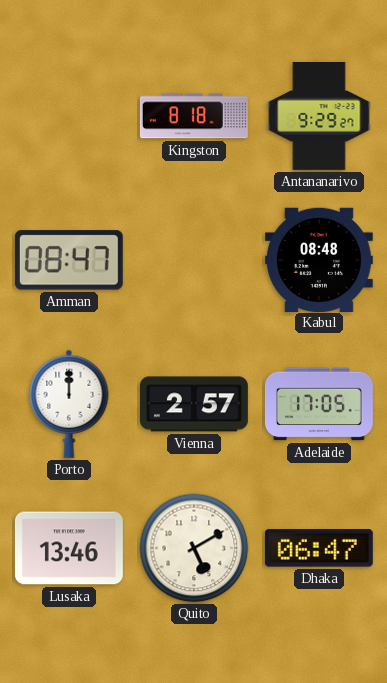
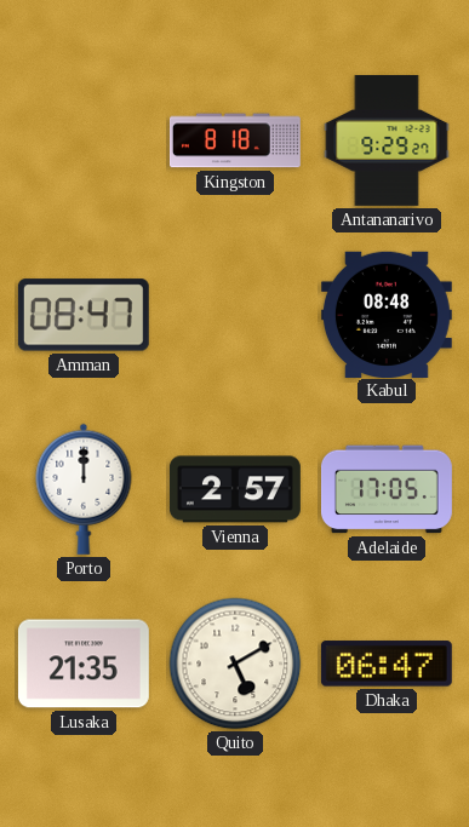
Lusaka: 13:46 -> 21:35 (84, 664)
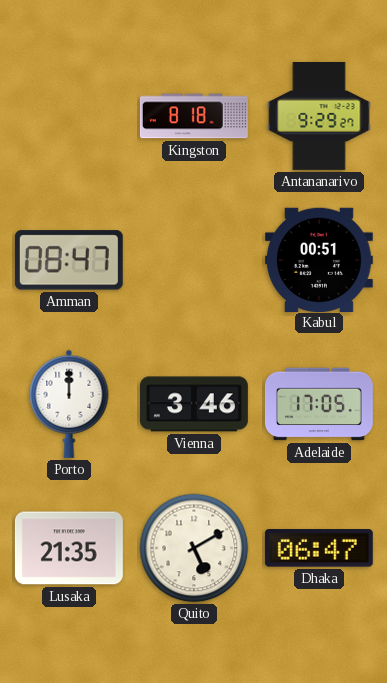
Kabul: 08:48 -> 00:51 (319, 259)
Vienna: 2:57 -> 3:46 (194, 404)
